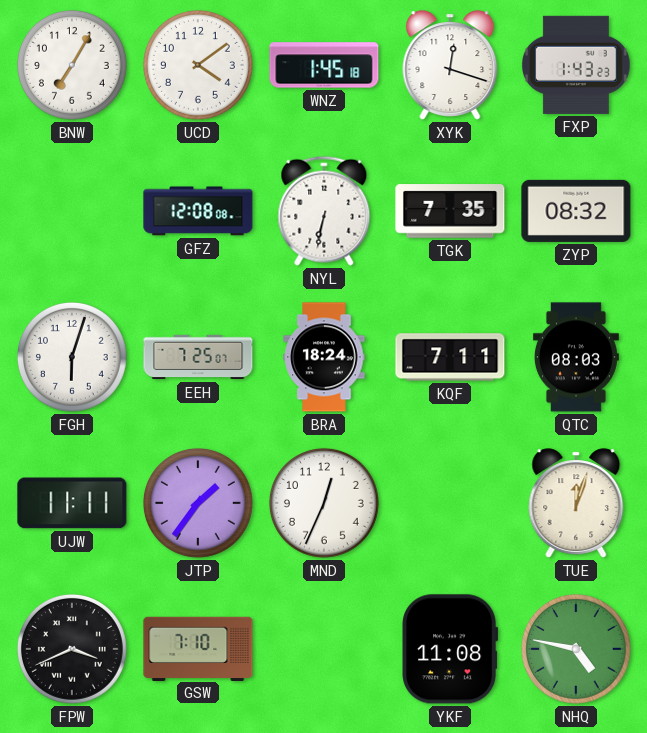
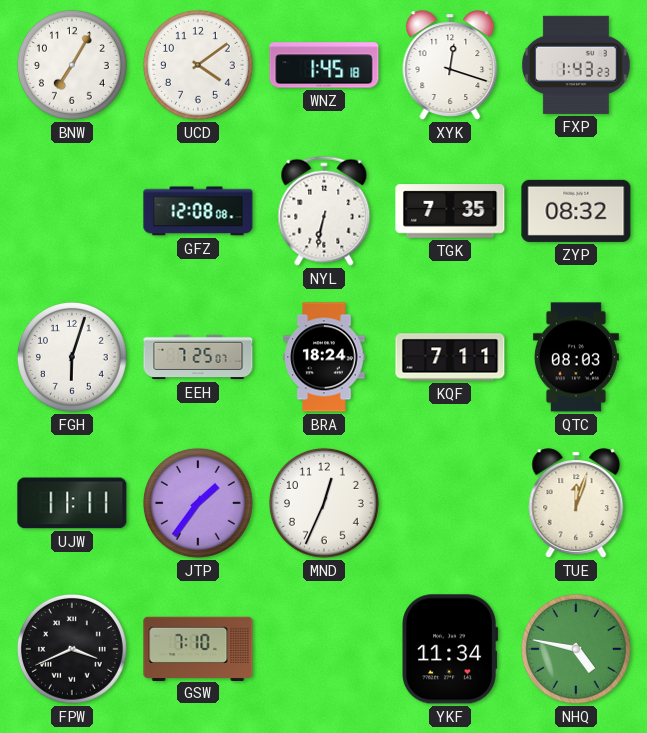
YKF: 11:08 -> 11:34 (450, 649)
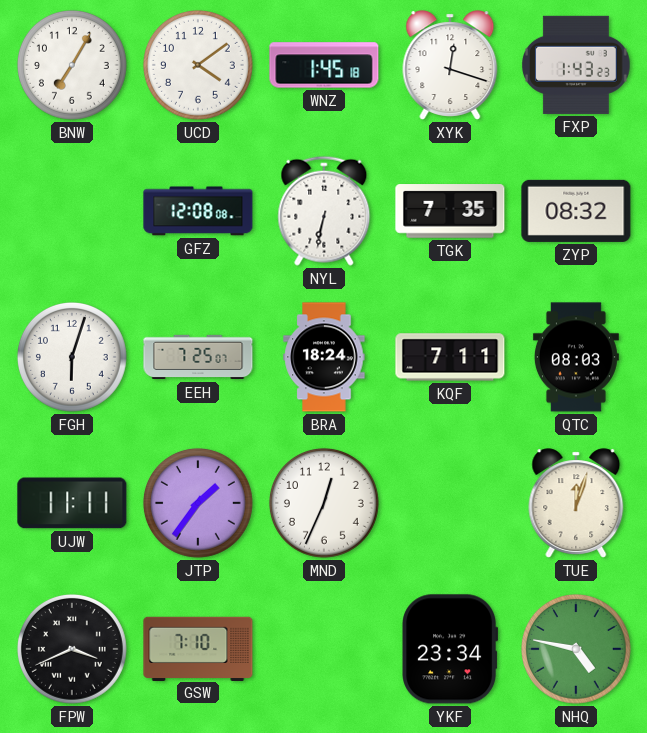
YKF: 11:34 -> 23:34 (450, 649)
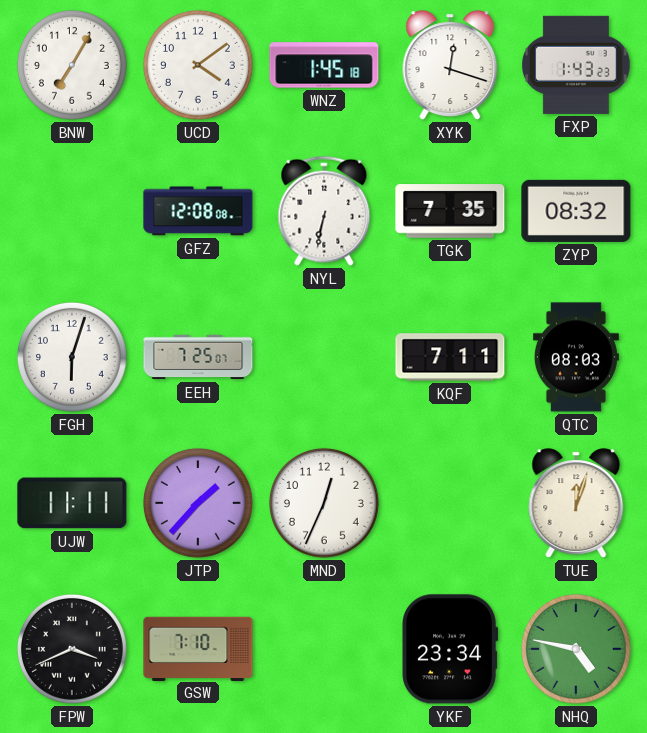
BRA: 18:24 -> none (324, 357)
JTP: 1:36 -> 1:37 (198, 503)
